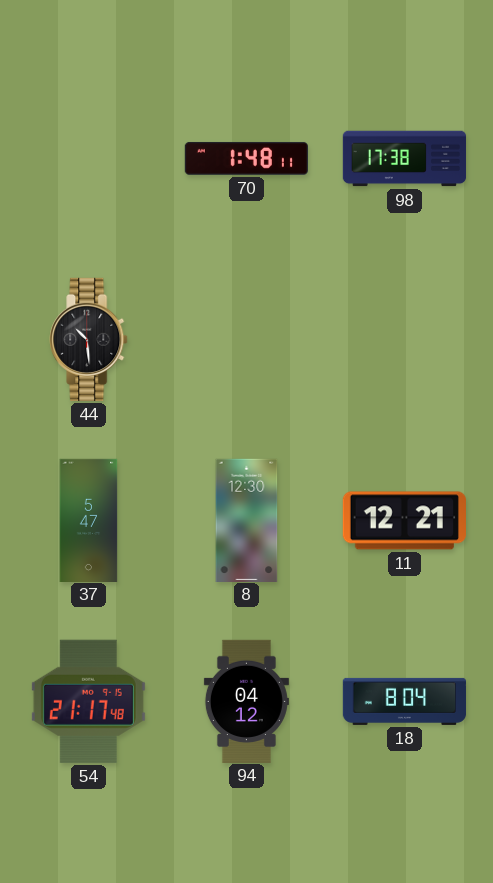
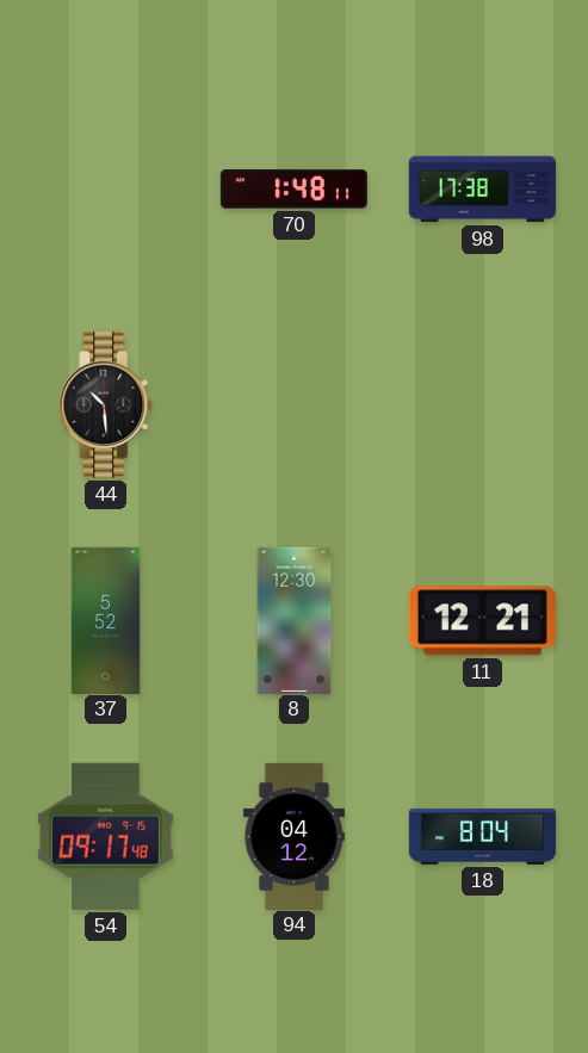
37: 5:47 -> 5:52 (106, 620)
54: 21:17 -> 09:17 (105, 836)
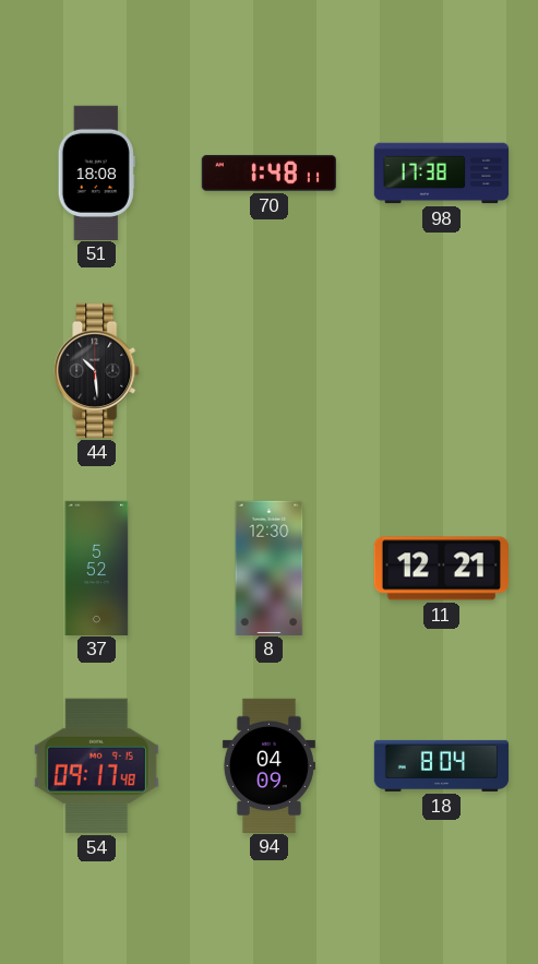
51: none -> 18:08 (96, 172)
94: 04:12 -> 04:09 (268, 765)
